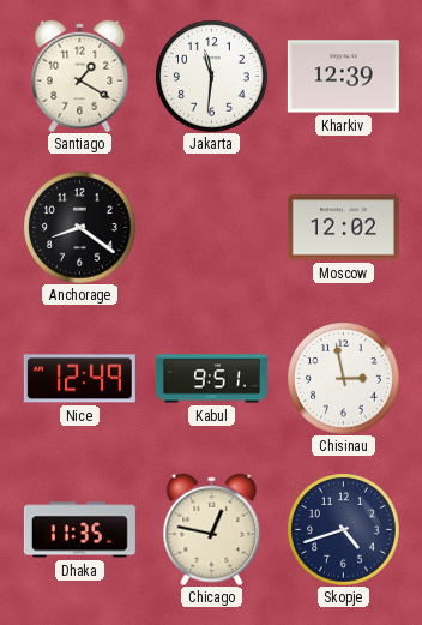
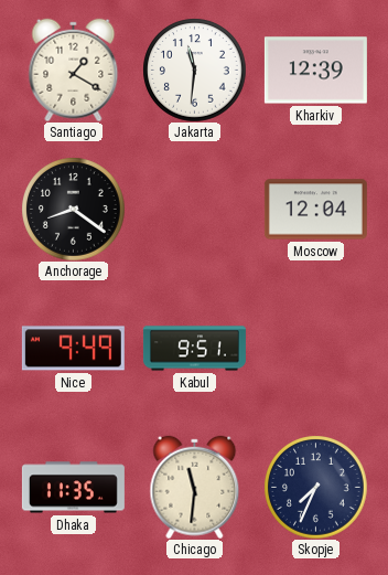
Moscow: 12:02 -> 12:04 (315, 210)
Nice: 12:49 -> 9:49 (73, 349)
Chisinau: 2:58 -> none (343, 378)
Chicago: 12:47 -> 11:31 (195, 487)
Skopje: 4:42 -> 7:34 (315, 487)
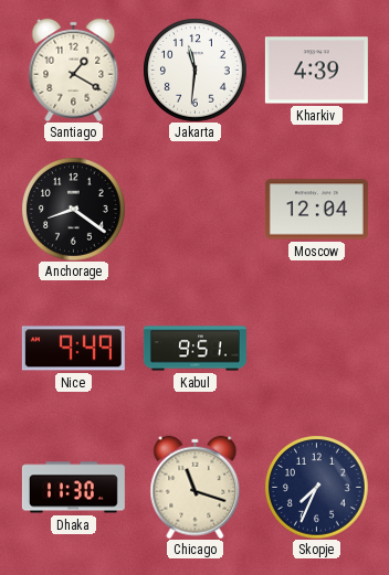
Kharkiv: 12:39 -> 4:39 (316, 71)
Dhaka: 11:35 -> 11:30 (73, 488)
Chicago: 11:31 -> 11:18 (196, 487)
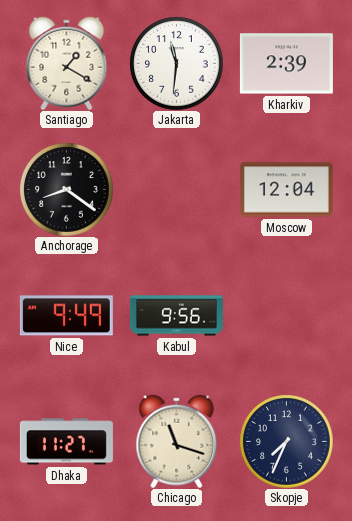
Kharkiv: 4:39 -> 2:39 (286, 64)
Kabul: 9:51 -> 9:56 (176, 316)
Dhaka: 11:30 -> 11:27 (66, 442)
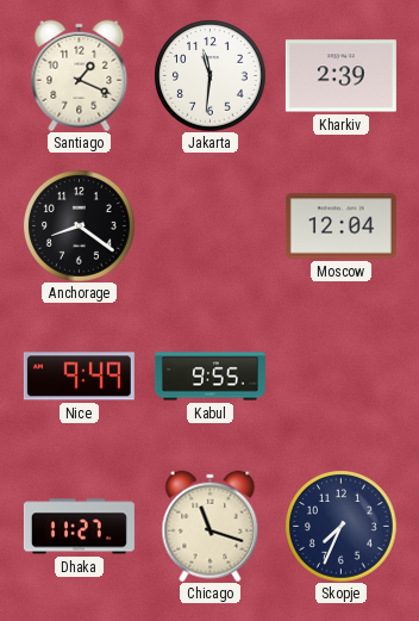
Santiago: 1:20 -> 1:19 (80, 75)
Kabul: 9:56 -> 9:55 (209, 377)
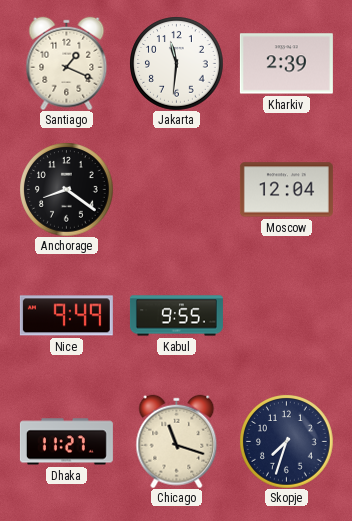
Skopje: 7:34 -> 7:33 (286, 441)
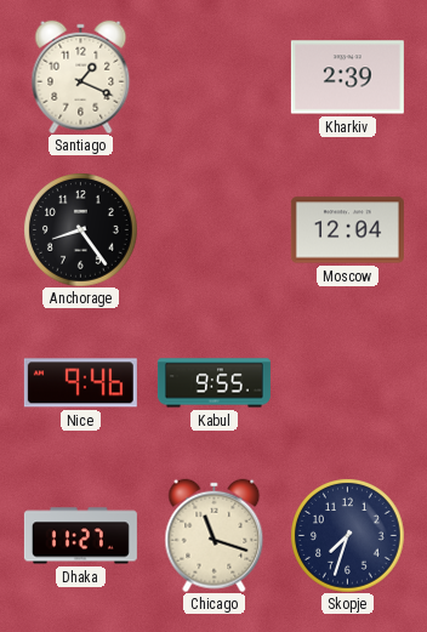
Jakarta: 11:31 -> none (176, 63)
Anchorage: 8:21 -> 8:24 (80, 229)
Nice: 9:49 -> 9:46 (80, 383)
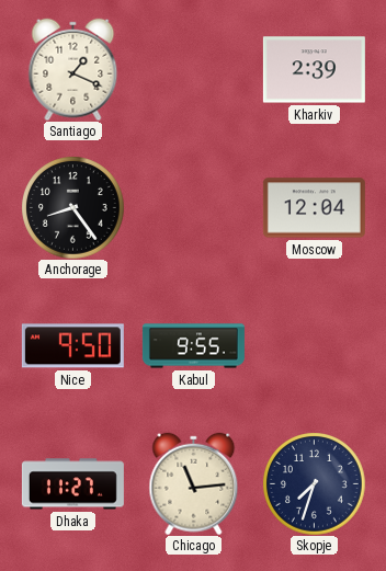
Nice: 9:46 -> 9:50 (72, 346)
Chicago: 11:18 -> 11:14 (194, 483)
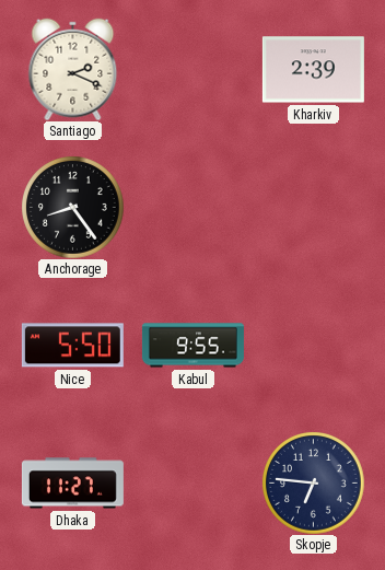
Santiago: 1:19 -> 2:19 (73, 69)
Moscow: 12:04 -> none (314, 208)
Nice: 9:50 -> 5:50 (72, 346)
Chicago: 11:14 -> none (194, 483)
Skopje: 7:33 -> 6:46 (313, 482)
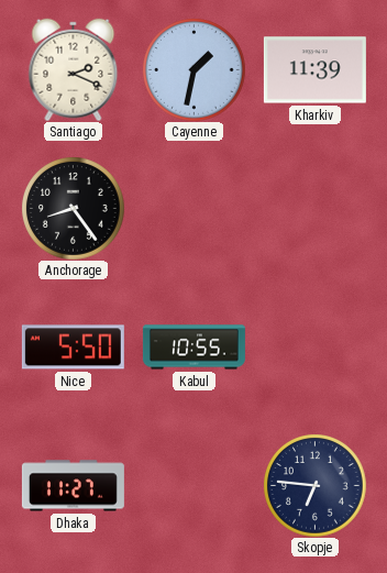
Cayenne: none -> 1:32 (193, 69)
Kharkiv: 2:39 -> 11:39 (314, 70)
Kabul: 9:55 -> 10:55 (193, 348)
